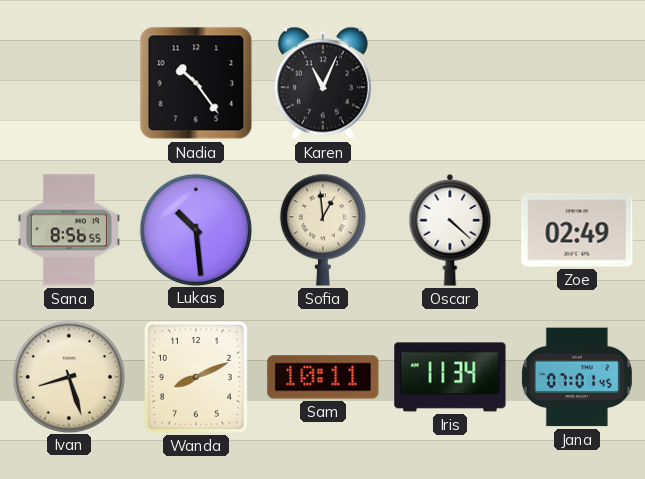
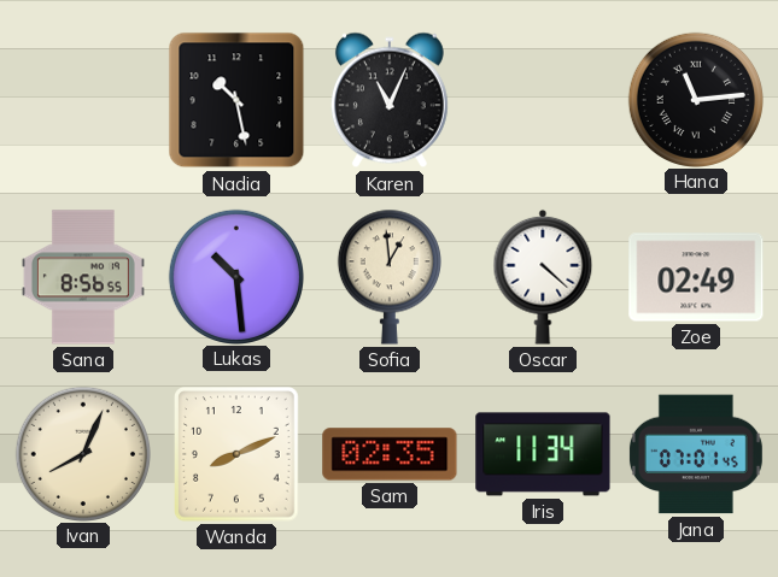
Nadia: 10:24 -> 10:28 (236, 100)
Hana: none -> 11:14 (695, 99)
Ivan: 8:27 -> 8:04 (82, 453)
Sam: 10:11 -> 02:35 (390, 454)
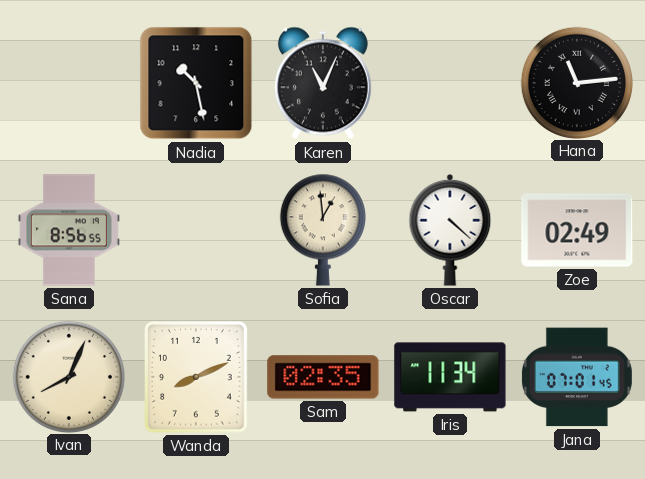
Lukas: 10:29 -> none (235, 276)
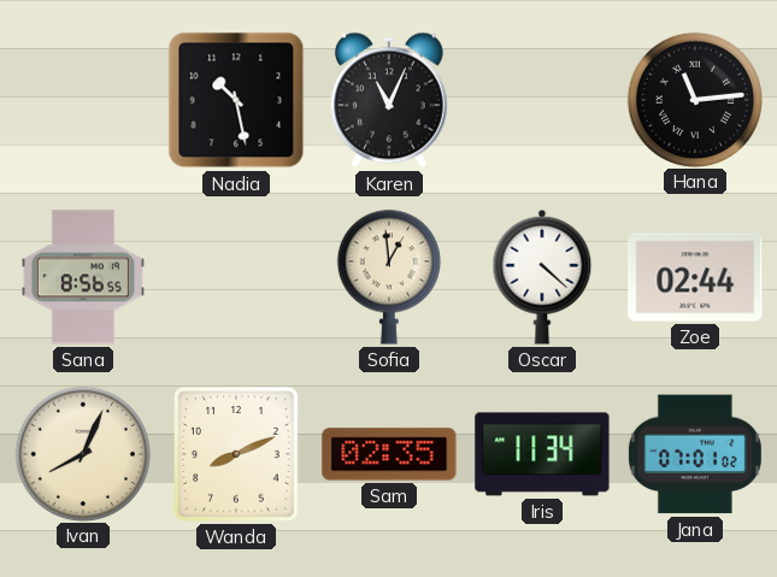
Zoe: 02:49 -> 02:44 (695, 277)
Jana: 07:01:45 -> 07:01:02 (695, 454)
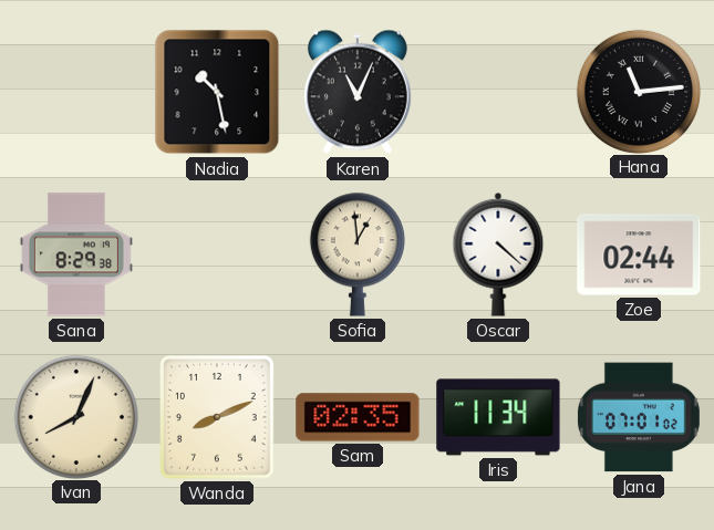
Sana: 8:56 -> 8:29 (76, 254)
